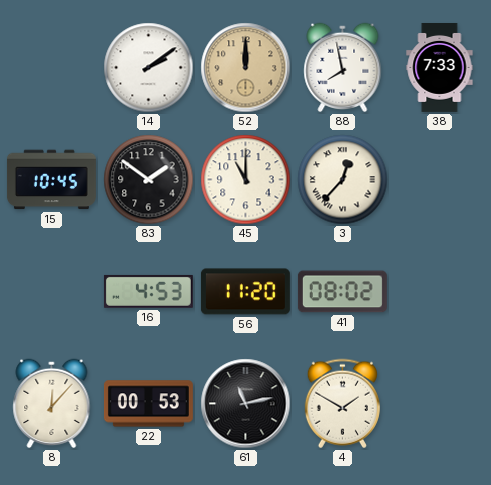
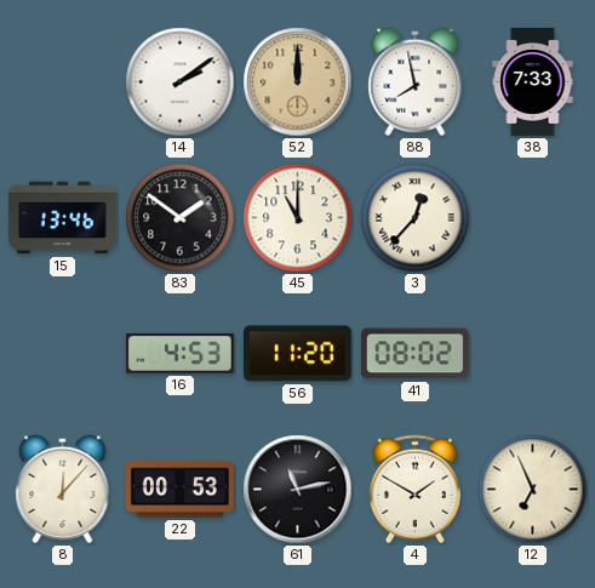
15: 10:45 -> 13:46 (62, 218)
12: none -> 6:56 (533, 490)
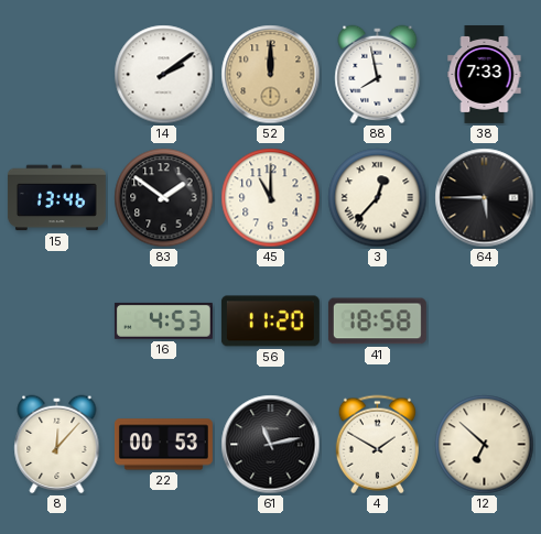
64: none -> 5:45 (485, 198)
41: 08:02 -> 18:58 (377, 322)
12: 6:56 -> 6:52 (485, 445)
